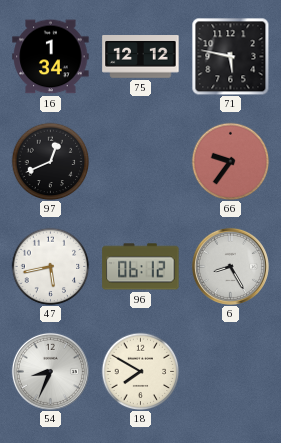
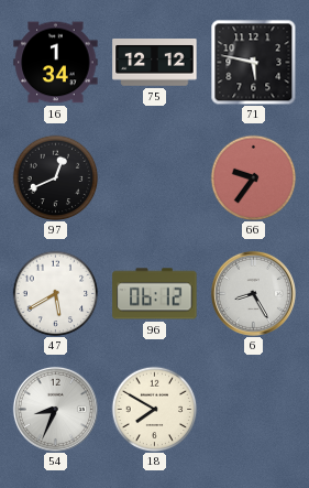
47: 5:43 -> 5:40 (55, 293)
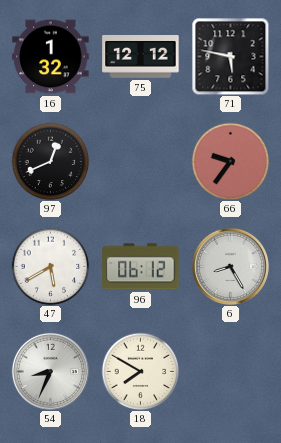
16: 1:34 -> 1:32 (51, 57)
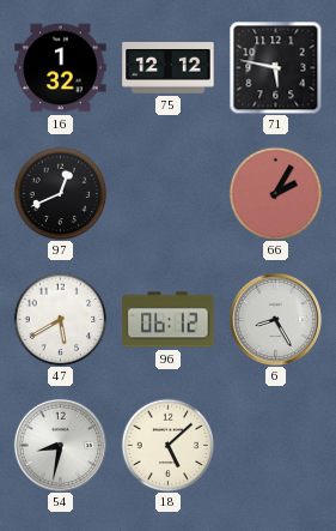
66: 9:36 -> 2:05 (275, 193)
54: 8:34 -> 8:32 (60, 445)
18: 7:50 -> 5:08 (167, 445)
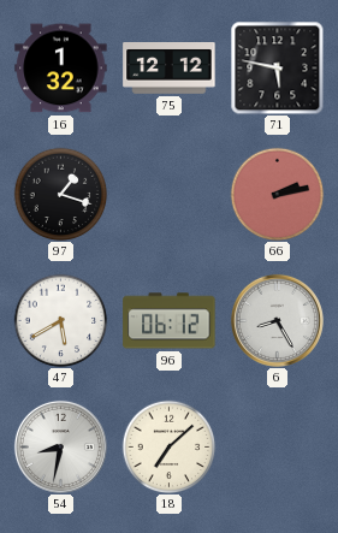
97: 12:41 -> 1:18 (60, 194)
66: 2:05 -> 2:13 (277, 194)
18: 5:08 -> 7:08 (168, 446)
